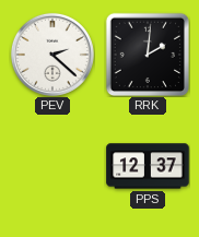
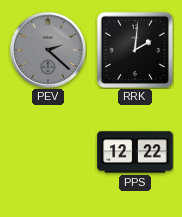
PEV dial: white -> grey (48, 50)
PPS: 12:37 -> 12:22 (135, 152)
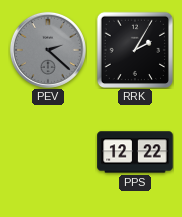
RRK: 2:01 -> 2:05 (134, 49)
